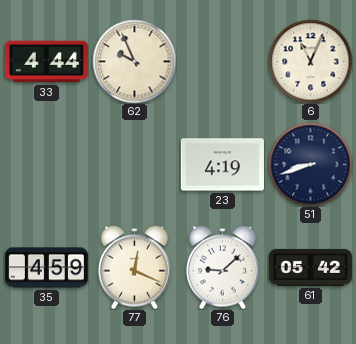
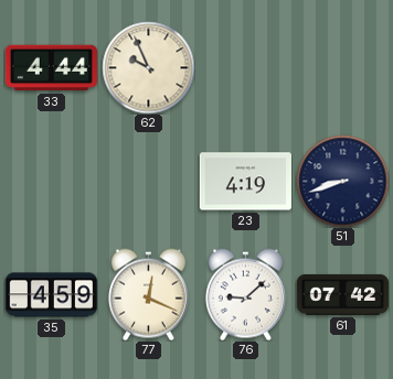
6: 11:04 -> none (310, 61)
61: 05:42 -> 07:42 (342, 294)
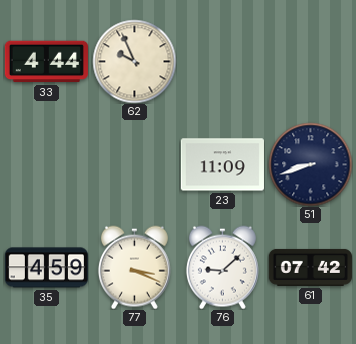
23: 4:19 -> 11:09 (222, 165)
77: 12:19 -> 3:19 (134, 267)
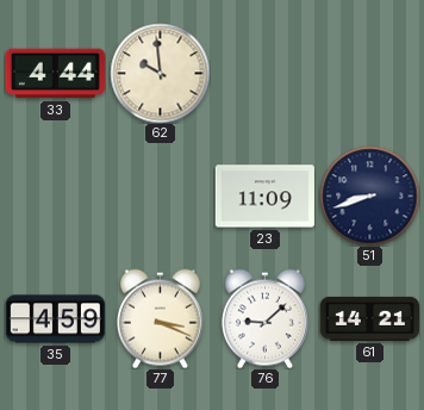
62: 9:56 -> 9:59 (160, 73)
61: 07:42 -> 14:21 (369, 318)
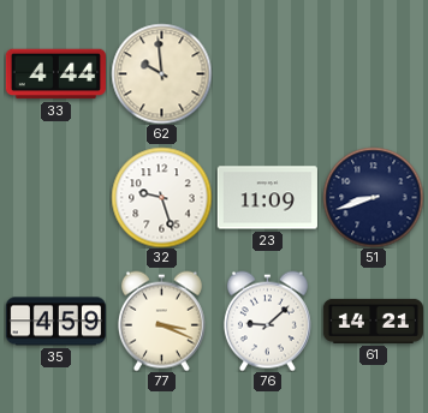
32: none -> 9:27 (161, 197)
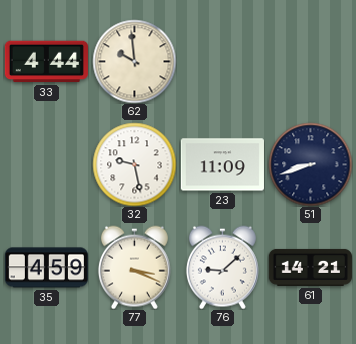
32: 9:27 -> 9:28 (134, 164)
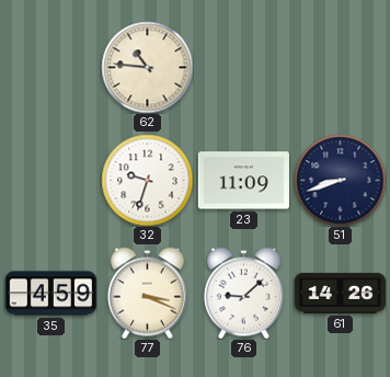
33: 4:44 -> none (46, 62)
62: 9:59 -> 10:46 (147, 67)
32: 9:28 -> 9:33 (147, 180)
61: 14:21 -> 14:26 (340, 293)
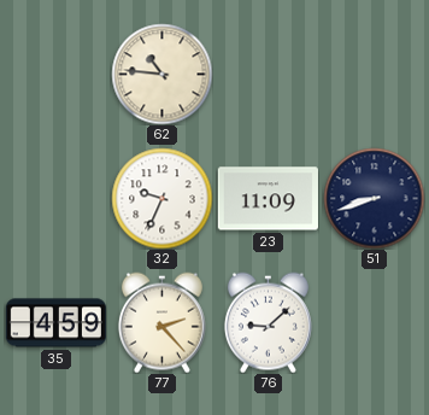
32: 9:33 -> 9:34 (161, 198)
77: 3:19 -> 2:23 (161, 322)
61: 14:26 -> none (340, 293)
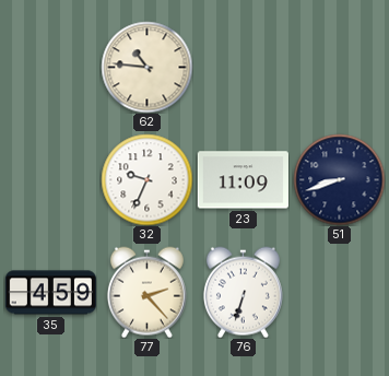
76: 9:08 -> 6:33 (243, 292)
